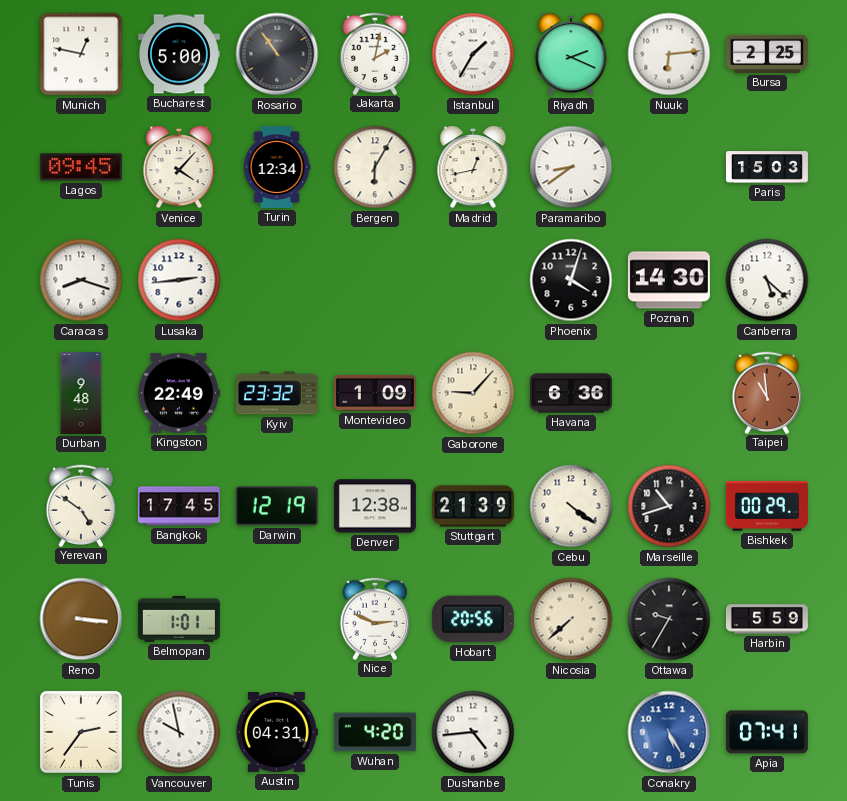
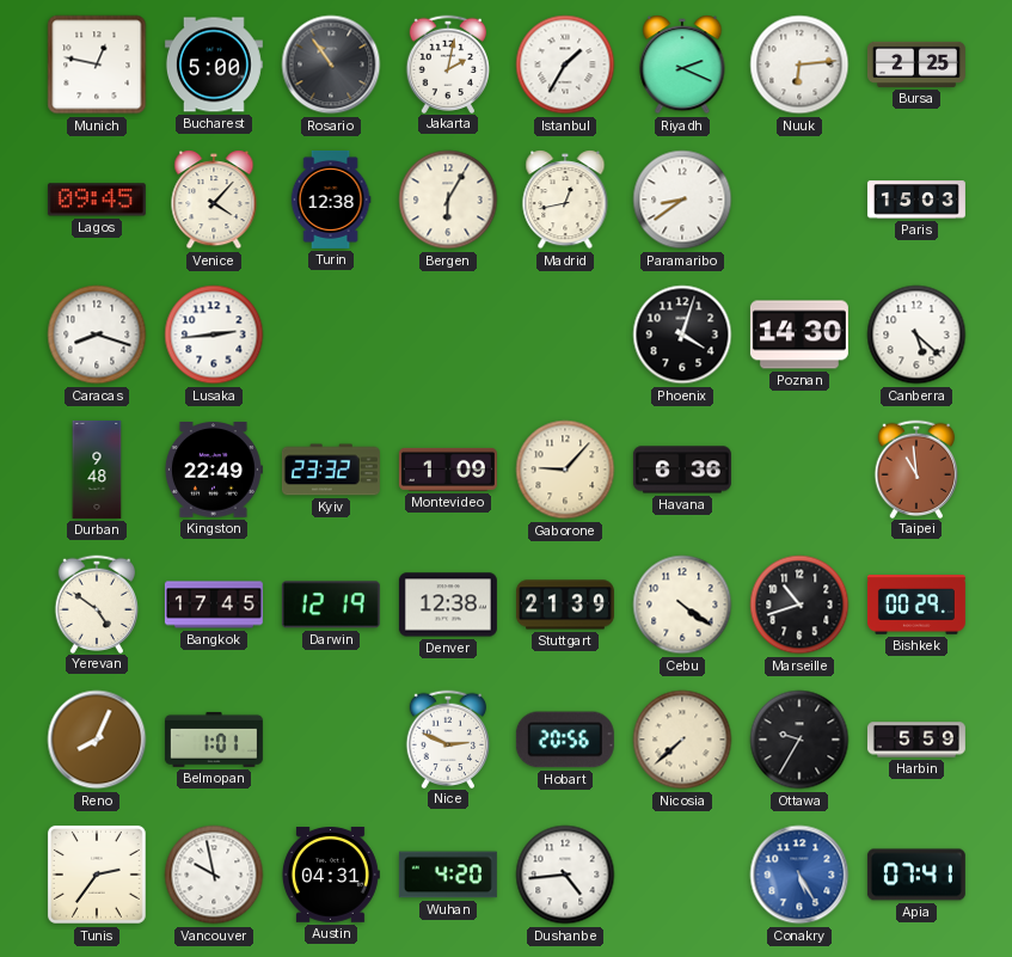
Turin: 12:34 -> 12:38 (331, 200)
Reno: 3:16 -> 8:04 (97, 740)
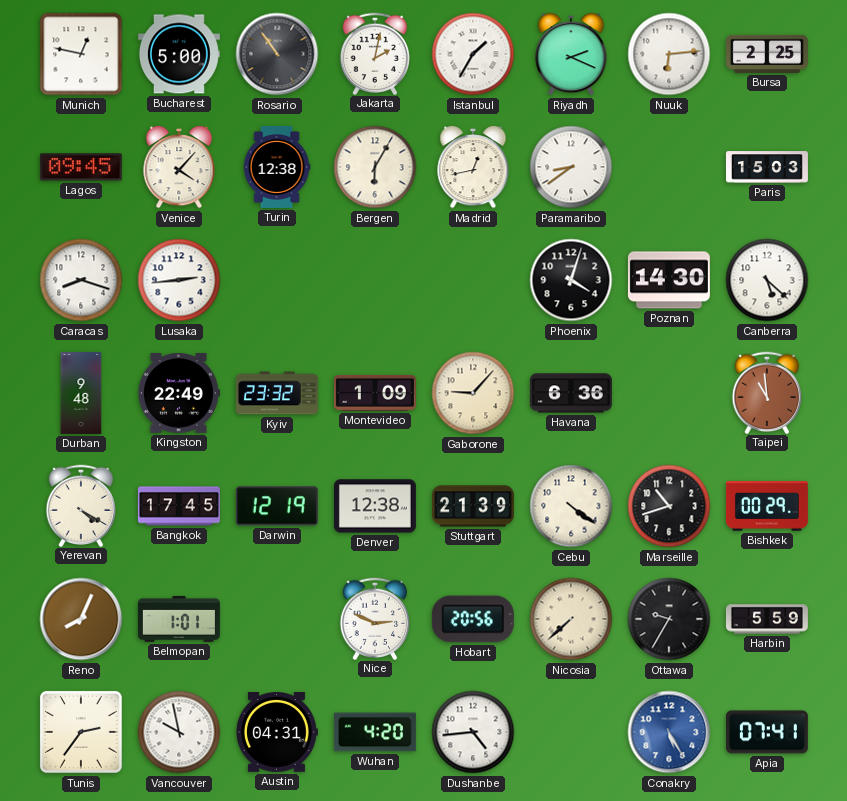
Yerevan: 4:51 -> 4:20 (81, 505)
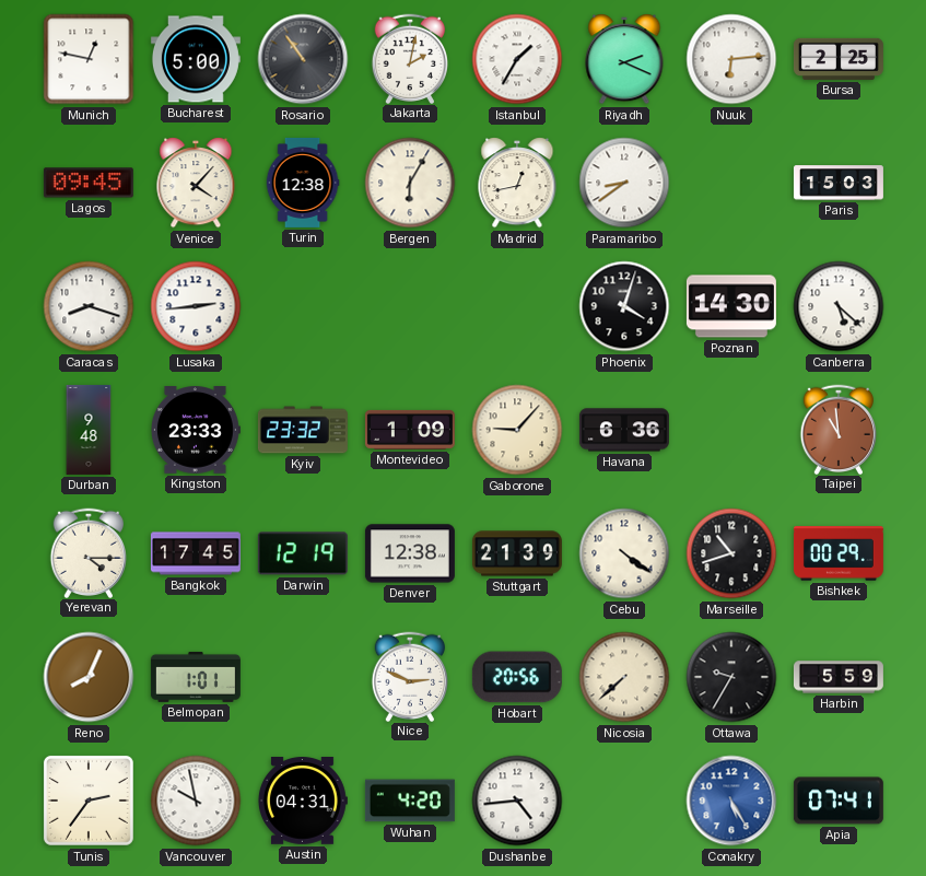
Kingston: 22:49 -> 23:33 (195, 431)
Yerevan: 4:20 -> 4:15 (89, 552)
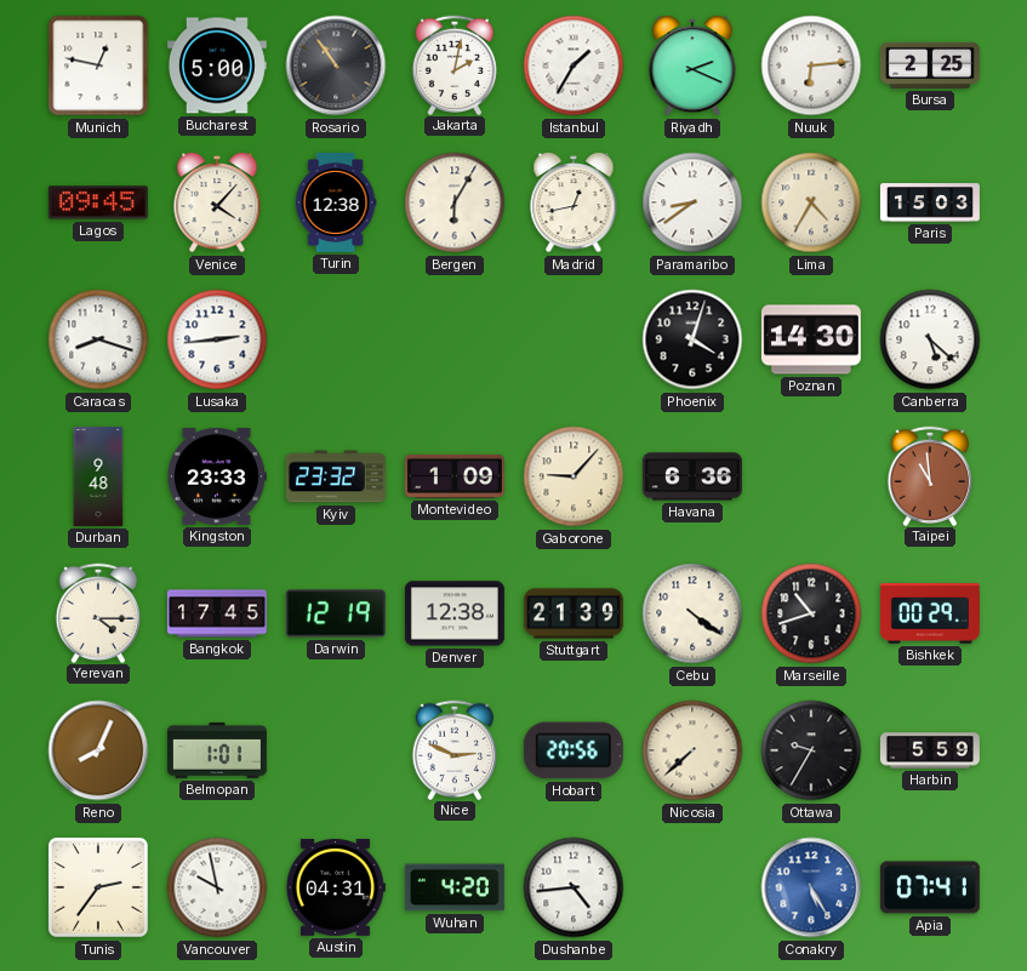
Lima: none -> 4:35 (811, 202)
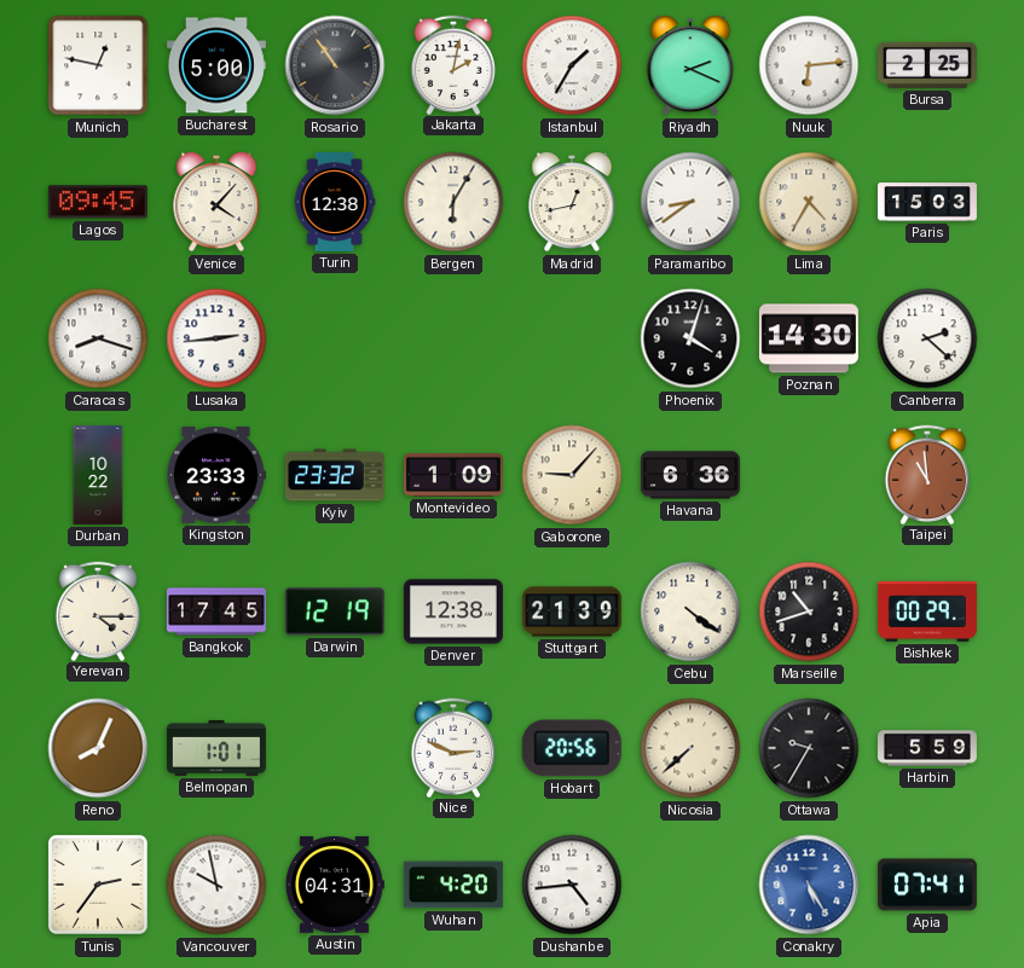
Canberra: 5:22 -> 2:22 (927, 338)
Durban: 9:48 -> 10:22 (98, 475)
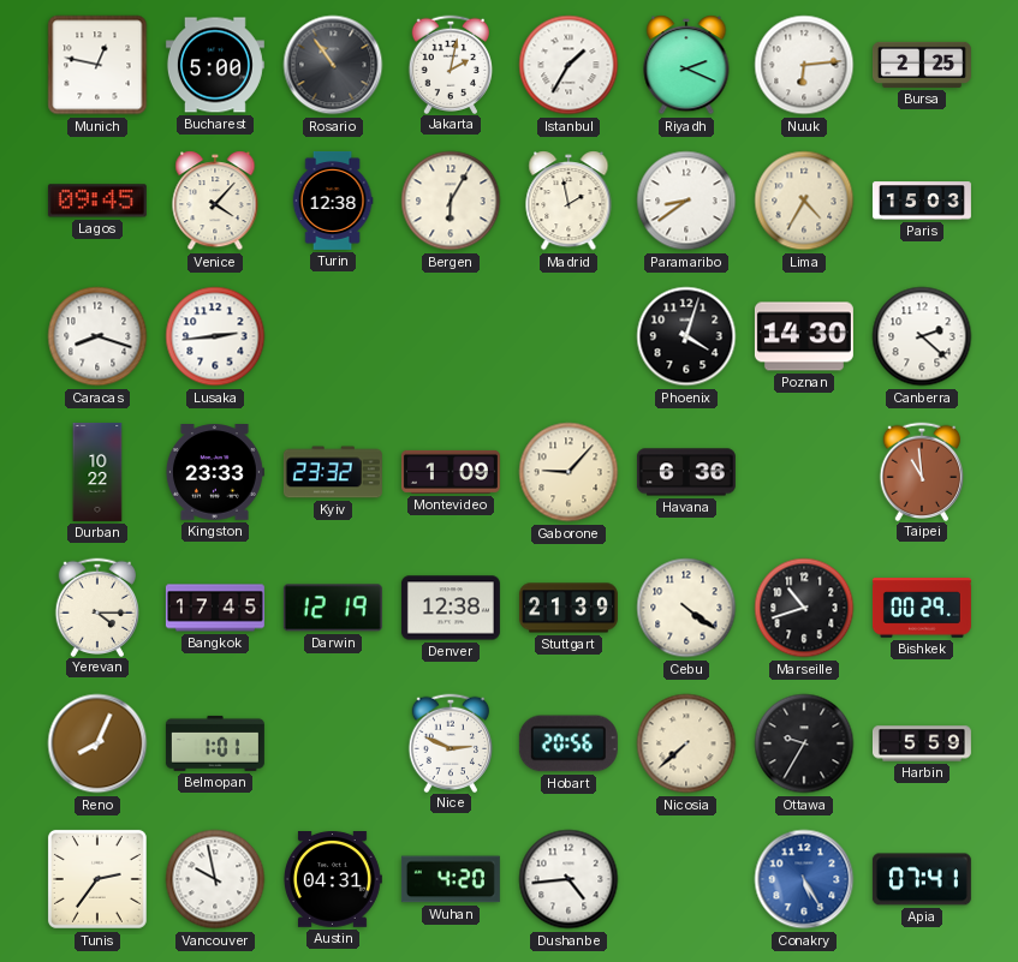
Madrid: 12:43 -> 1:58 (568, 201)
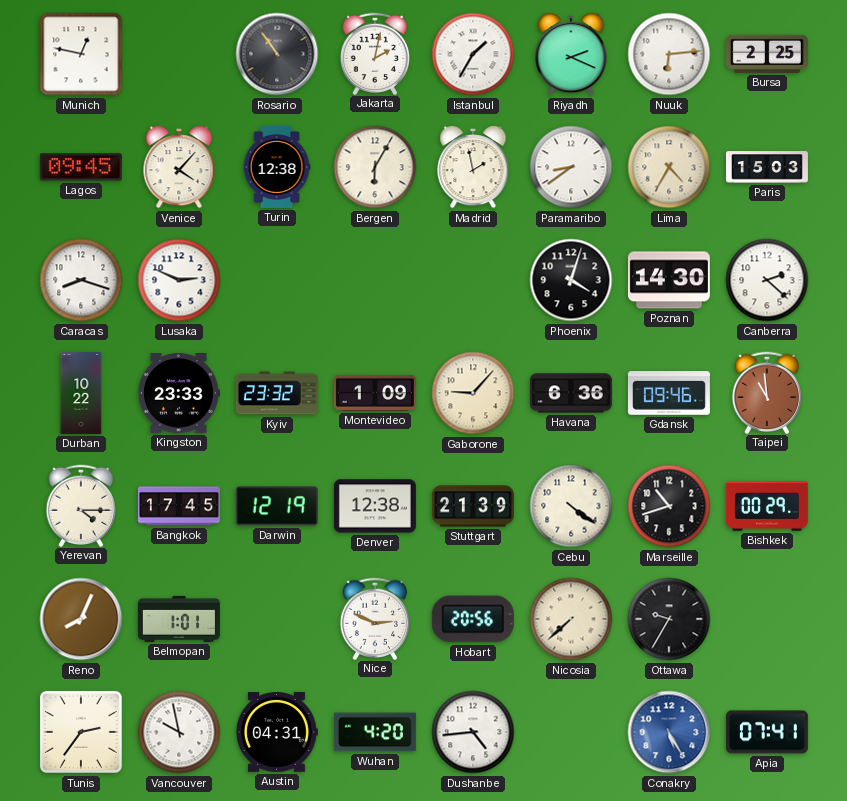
Bucharest: 5:00 -> none (215, 65)
Lusaka: 2:44 -> 2:49 (179, 280)
Gdansk: none -> 09:46 (669, 393)
Harbin: 5:59 -> none (922, 743)
